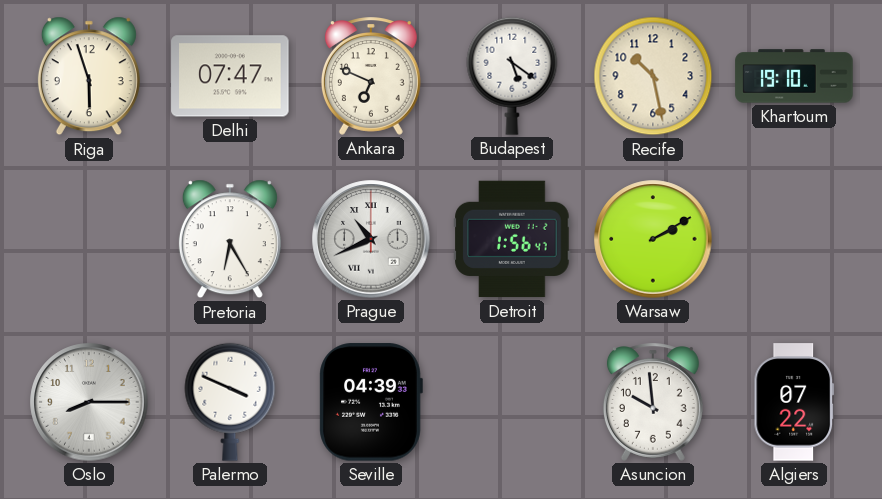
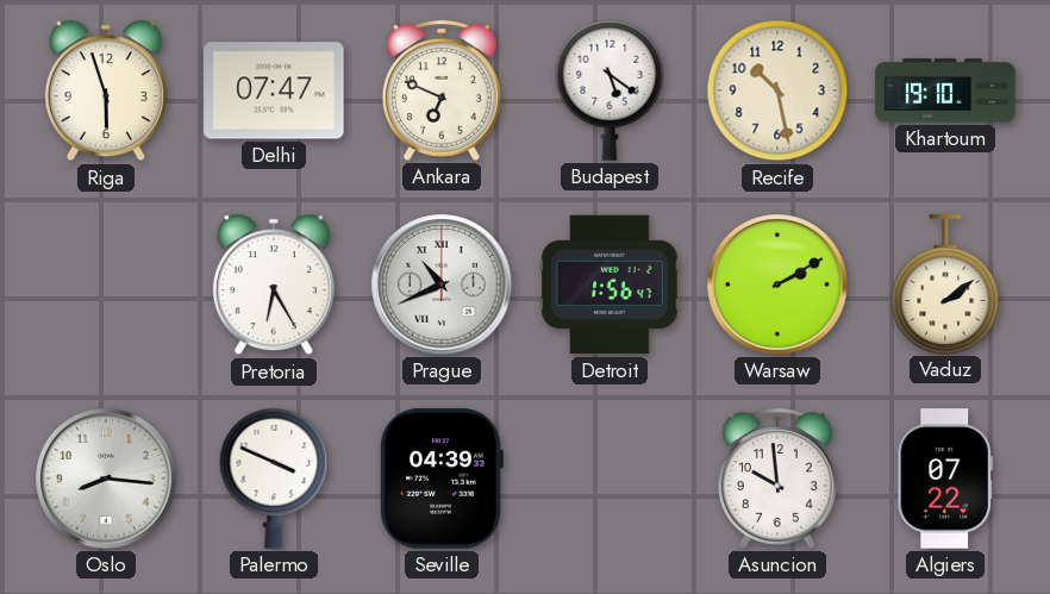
Vaduz: none -> 2:09 (945, 285)
Oslo: 8:15 -> 8:16 (106, 479)
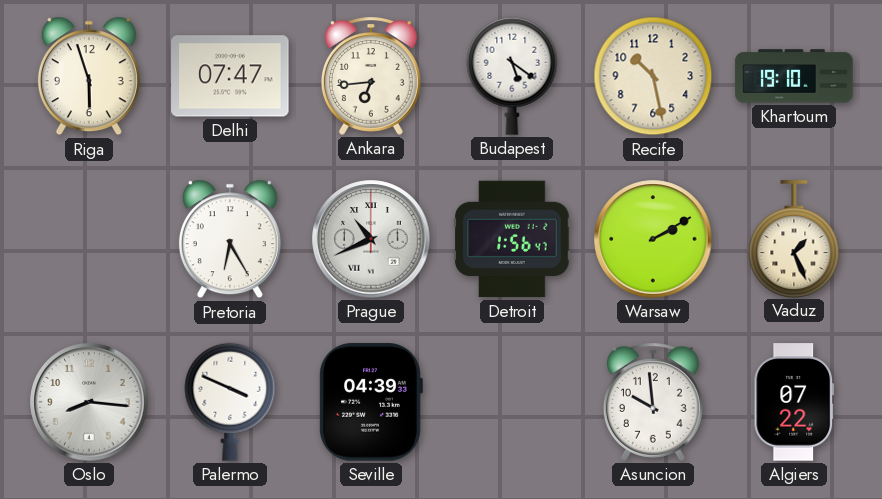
Ankara: 6:49 -> 6:44 (371, 76)
Vaduz: 2:09 -> 1:26 (794, 239)
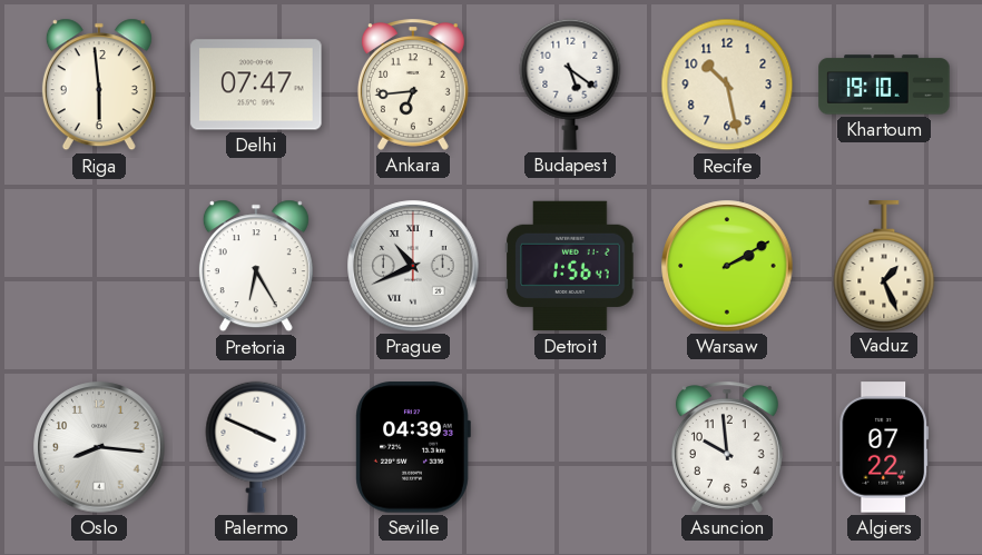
Riga: 5:57 -> 5:59 (99, 85)
